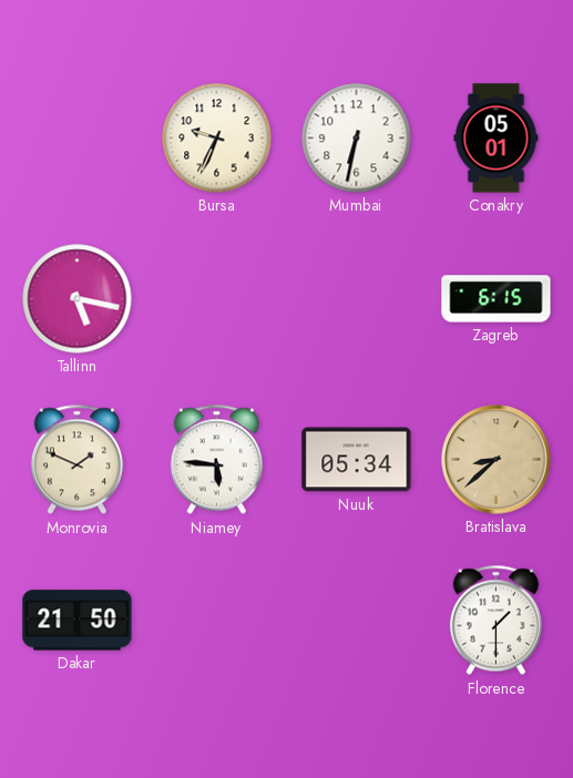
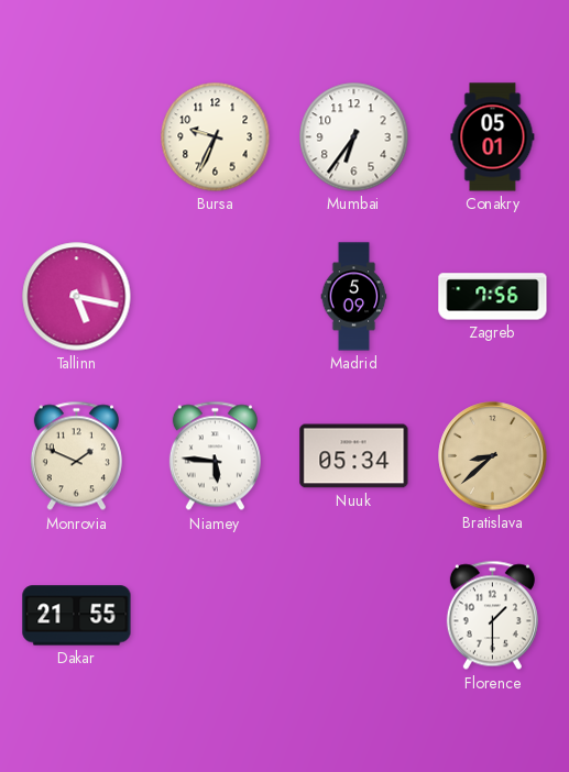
Mumbai: 6:32 -> 6:36 (354, 137)
Madrid: none -> 5:09 (354, 297)
Zagreb: 6:15 -> 7:56 (493, 297)
Dakar: 21:50 -> 21:55 (77, 616)
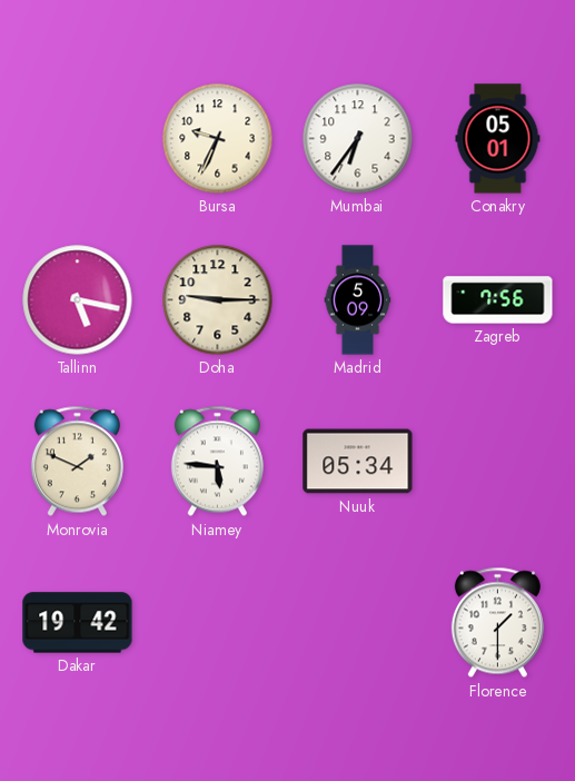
Doha: none -> 9:15 (218, 300)
Bratislava: 8:38 -> none (493, 456)
Dakar: 21:55 -> 19:42 (78, 623)
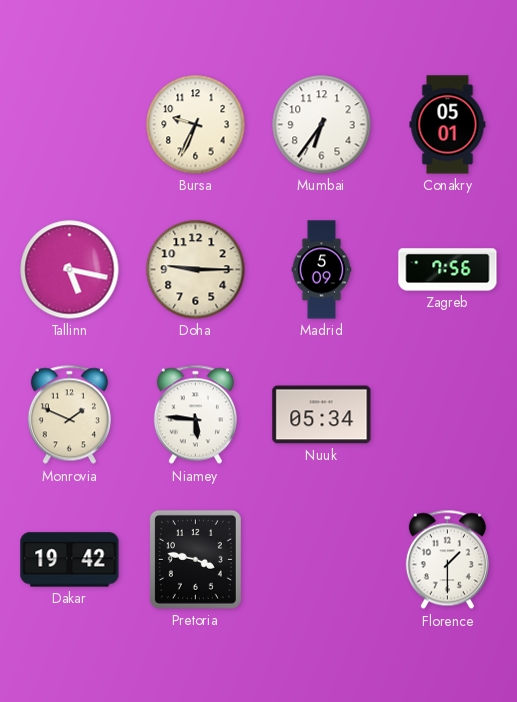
Pretoria: none -> 3:47 (195, 559)
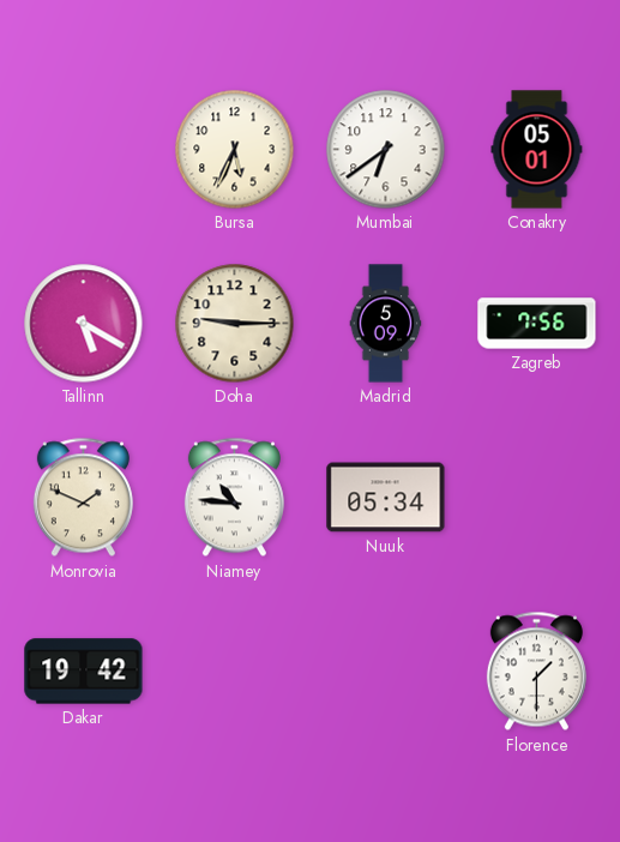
Bursa: 9:34 -> 5:34 (235, 150)
Mumbai: 6:36 -> 6:39 (386, 150)
Tallinn: 5:17 -> 5:20 (84, 324)
Niamey: 5:46 -> 10:46 (234, 498)
Pretoria: 3:47 -> none (195, 559)
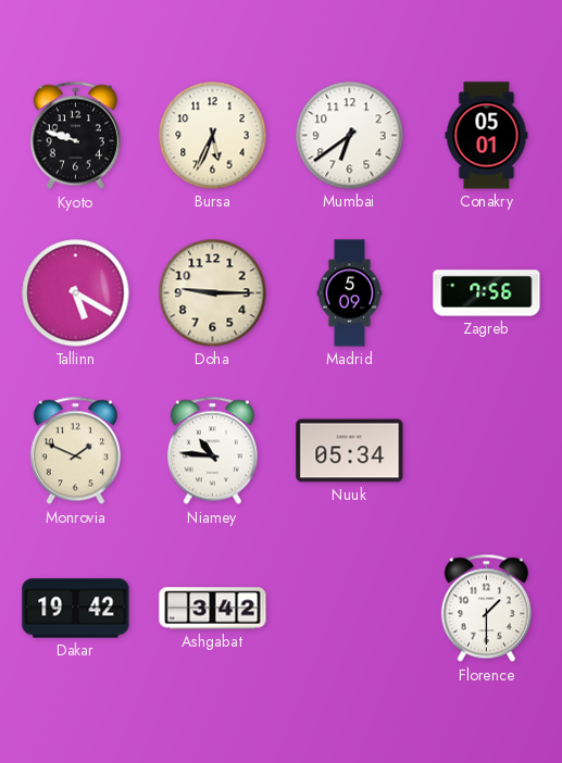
Kyoto: none -> 9:48 (75, 136)
Ashgabat: none -> 3:42 (213, 609)
